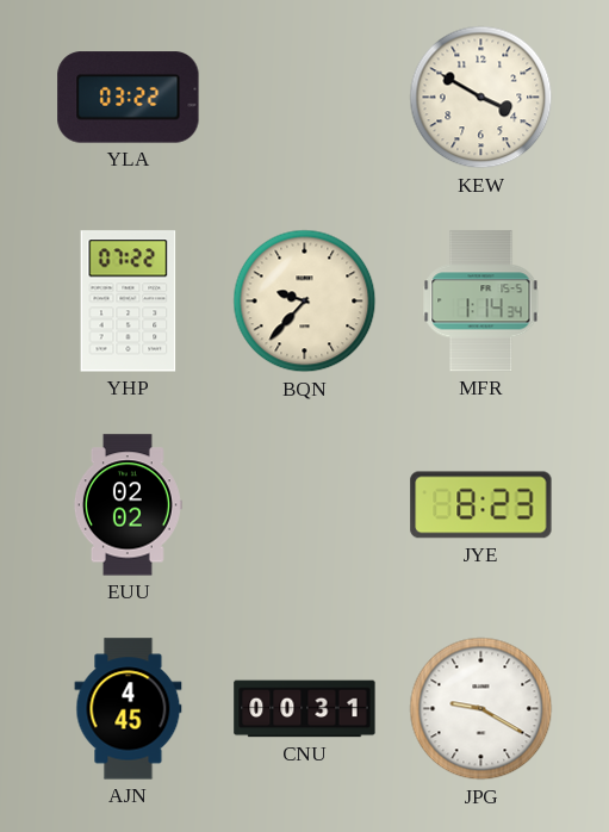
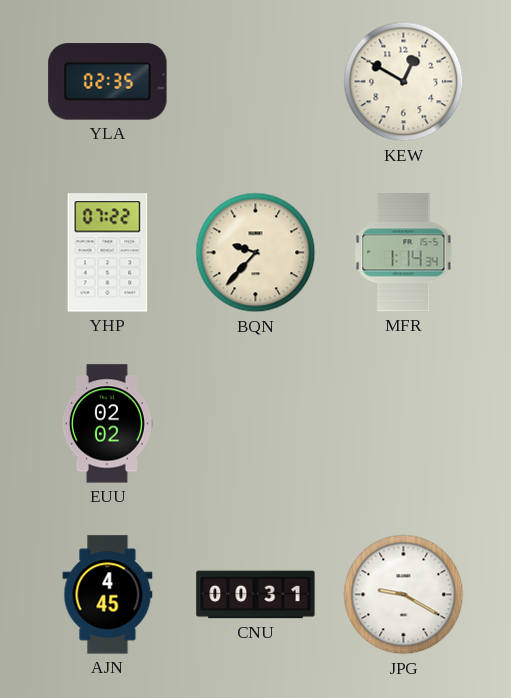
YLA: 03:22 -> 02:35 (108, 82)
KEW: 3:50 -> 12:50 (404, 82)
JYE: 8:23 -> none (481, 505)
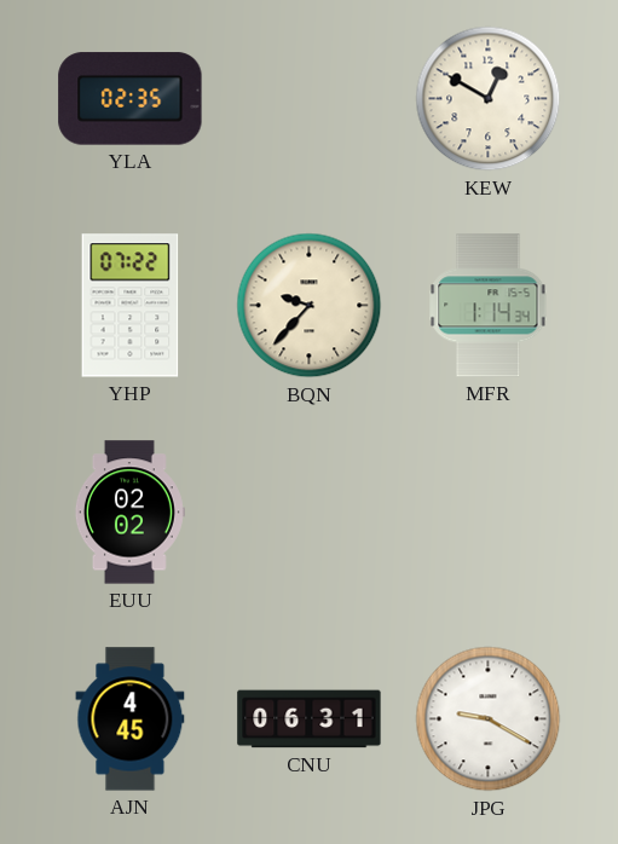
CNU: 00:31 -> 06:31 (310, 719)
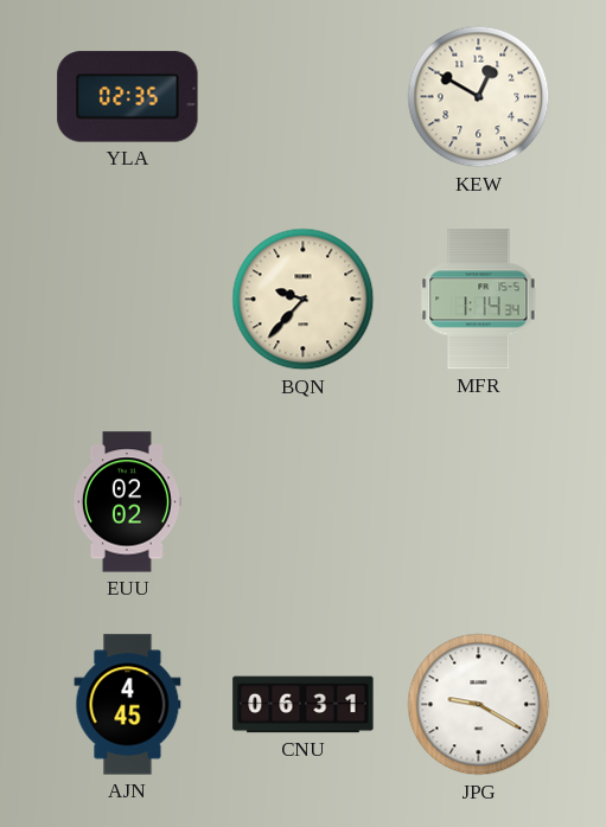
YHP: 07:22 -> none (131, 306)
